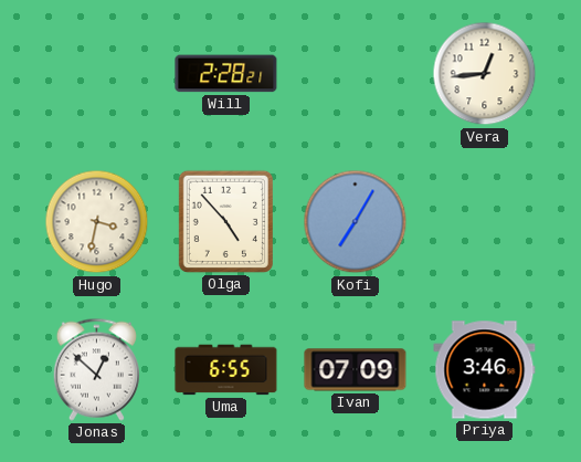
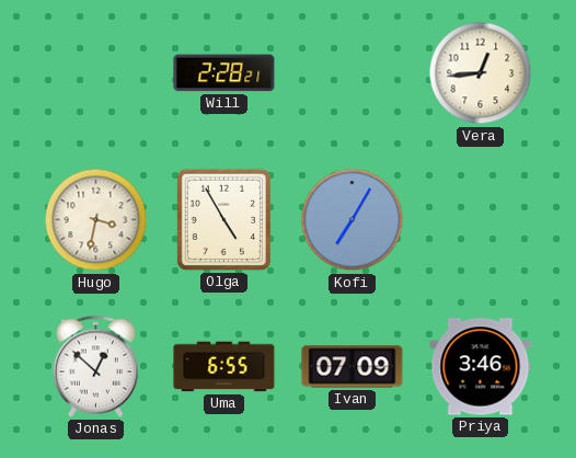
Olga: 4:53 -> 4:55 (223, 219)
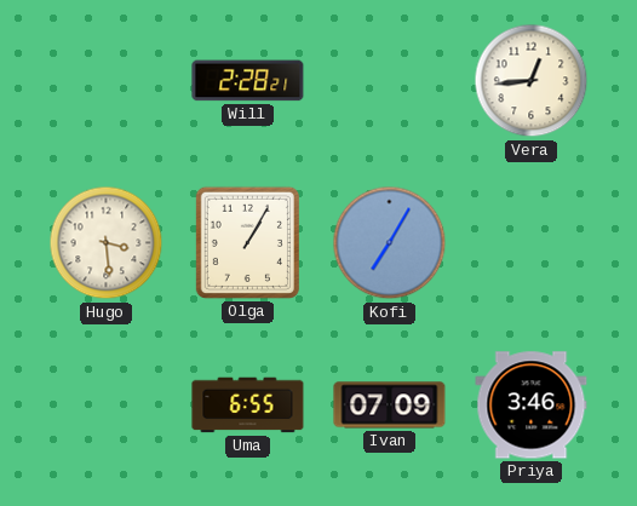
Hugo: 3:32 -> 3:29 (107, 243)
Olga: 4:55 -> 1:05 (247, 242)
Jonas: 12:52 -> none (95, 366)
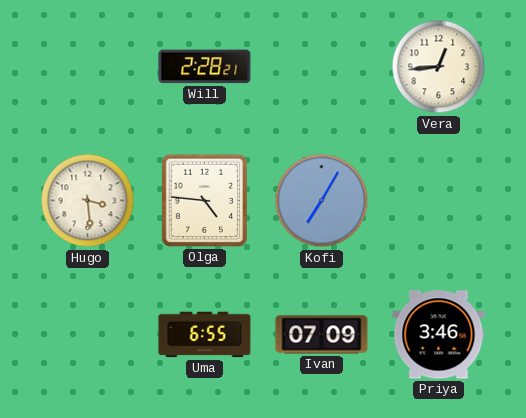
Olga: 1:05 -> 4:46 (204, 200)
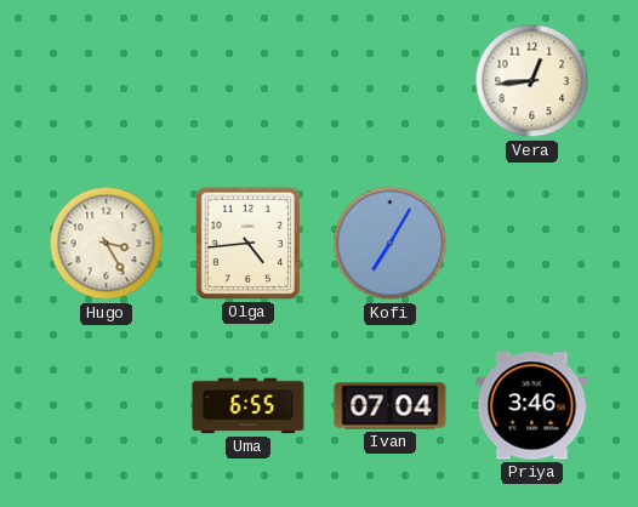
Will: 2:28 -> none (205, 67)
Hugo: 3:29 -> 3:25 (107, 244)
Olga: 4:46 -> 4:44 (247, 243)
Ivan: 07:09 -> 07:04 (391, 406)
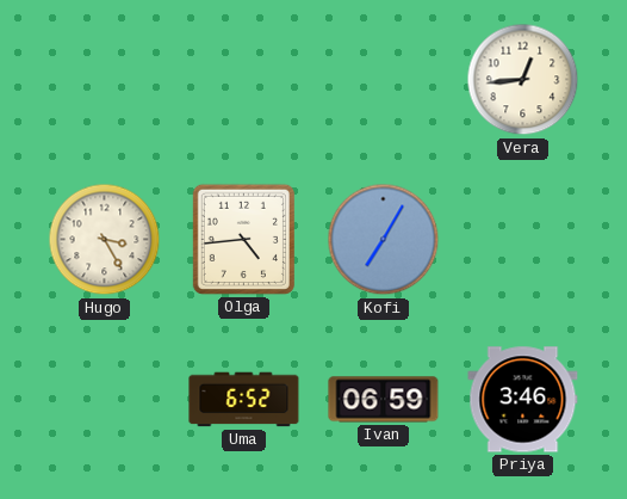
Uma: 6:55 -> 6:52 (244, 400)
Ivan: 07:04 -> 06:59 (384, 400)
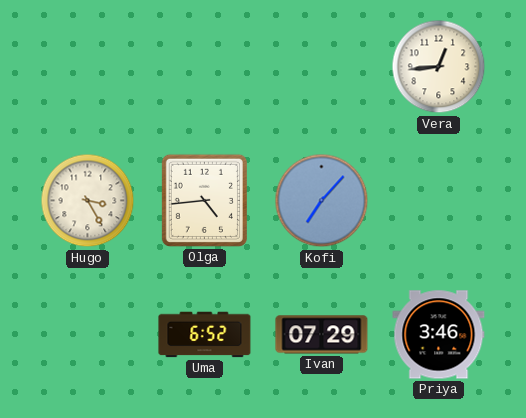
Kofi: 7:05 -> 7:07 (322, 201)
Ivan: 06:59 -> 07:29 (322, 335)
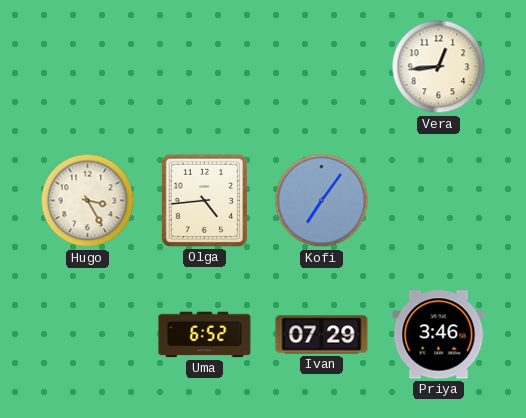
Kofi: 7:07 -> 7:06 (322, 201)
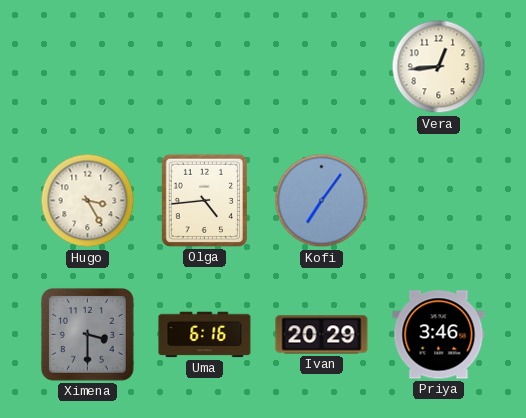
Ximena: none -> 3:30 (87, 334)
Uma: 6:52 -> 6:16 (205, 335)
Ivan: 07:29 -> 20:29 (322, 335)
